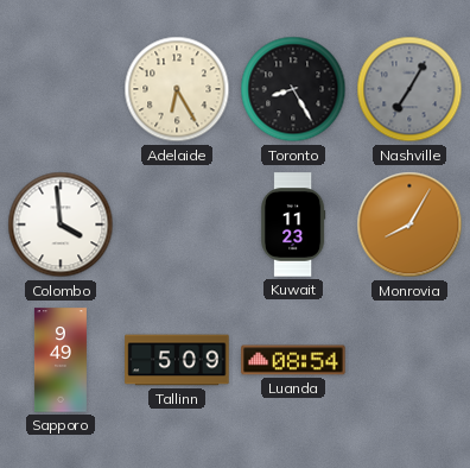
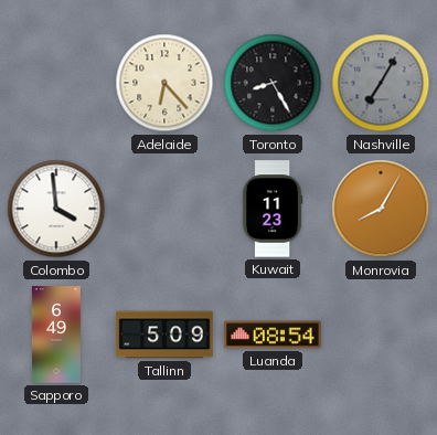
Adelaide: 6:25 -> 6:23 (164, 83)
Sapporo: 9:49 -> 6:49 (56, 335)
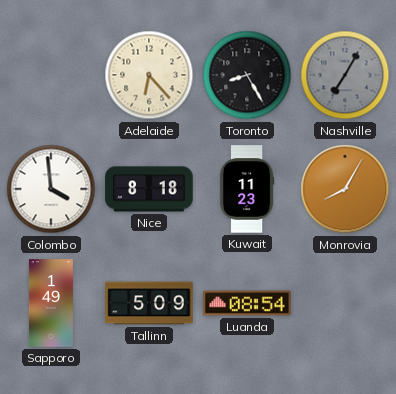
Nice: none -> 8:18 (149, 189)
Sapporo: 6:49 -> 1:49 (51, 303)
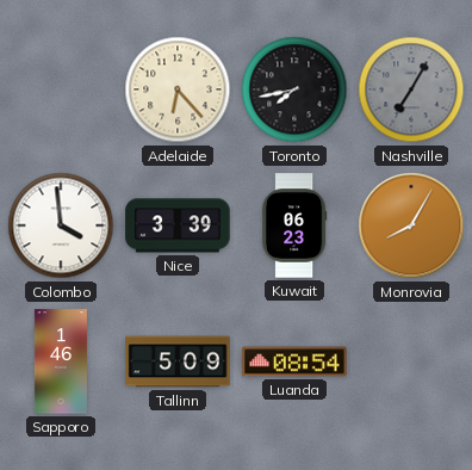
Toronto: 8:25 -> 7:43 (294, 89)
Nice: 8:18 -> 3:39 (178, 225)
Kuwait: 11:23 -> 06:23 (296, 225)
Sapporo: 1:49 -> 1:46 (61, 361)
